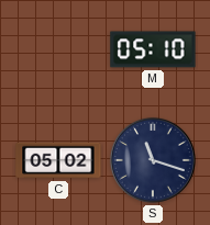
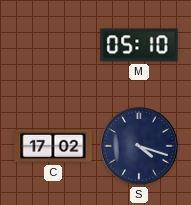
C: 05:02 -> 17:02 (53, 146)
S: 11:18 -> 4:18 (139, 146)
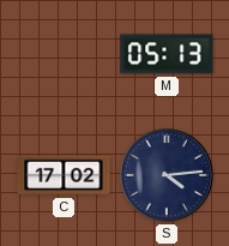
M: 05:10 -> 05:13 (167, 54)
S: 4:18 -> 4:14 (167, 175)
